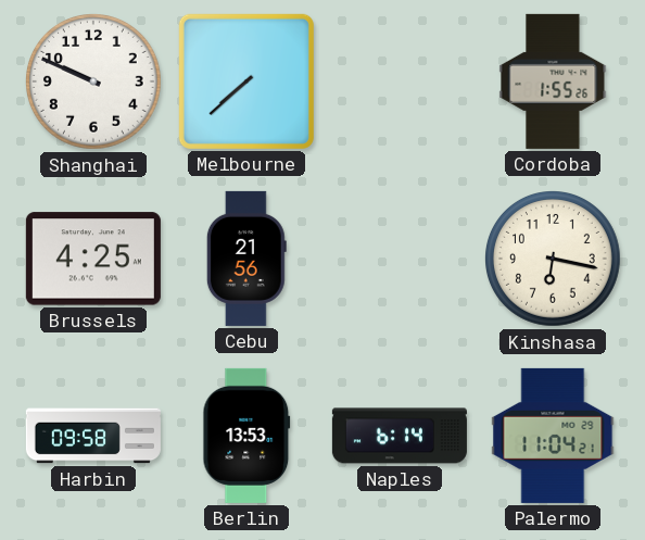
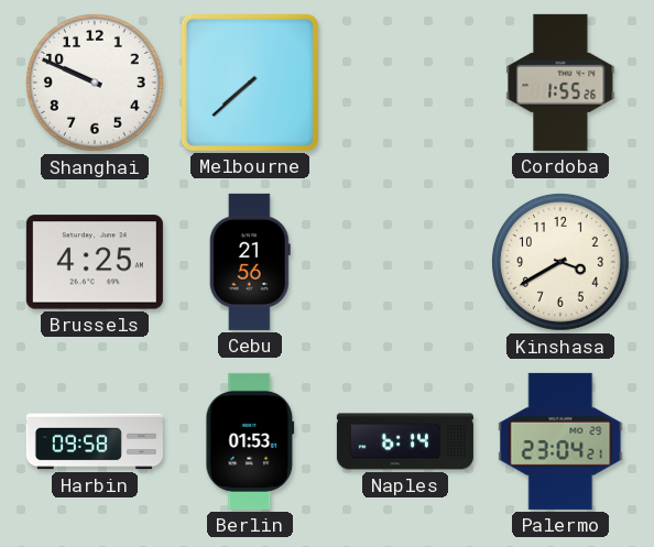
Kinshasa: 6:17 -> 3:40 (562, 263)
Berlin: 13:53 -> 01:53 (250, 441)
Palermo: 11:04 -> 23:04 (560, 441)
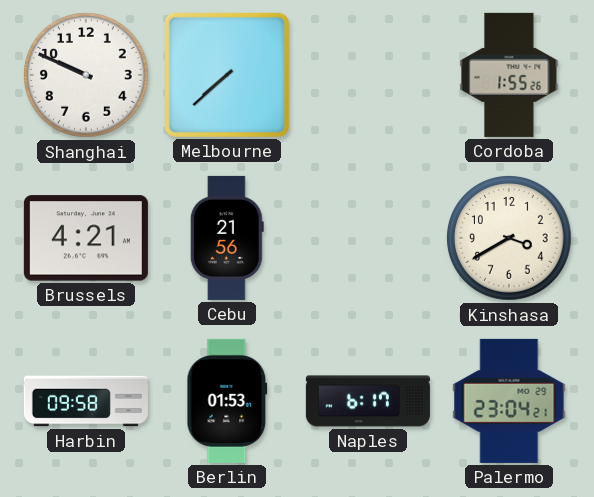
Brussels: 4:25 -> 4:21 (86, 238)
Naples: 6:14 -> 6:17 (368, 401)
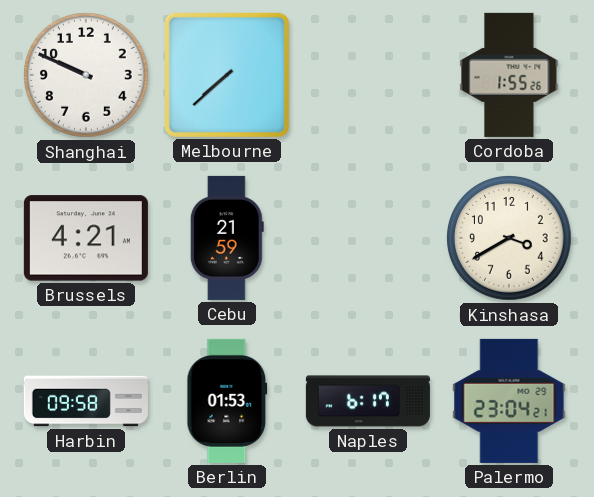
Cebu: 21:56 -> 21:59 (227, 238)
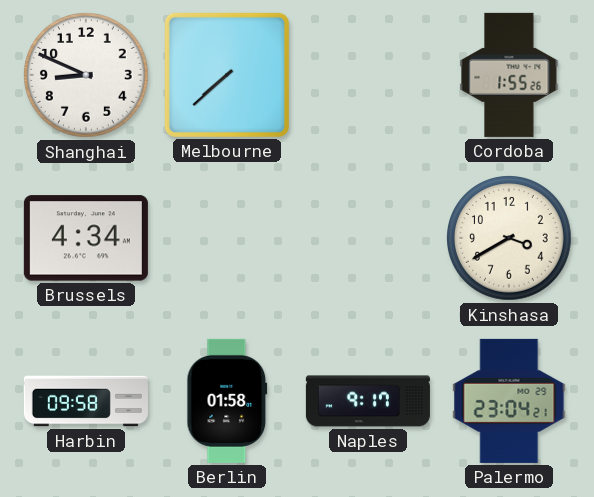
Shanghai: 9:49 -> 8:49 (87, 76)
Brussels: 4:21 -> 4:34 (86, 238)
Cebu: 21:59 -> none (227, 238)
Berlin: 01:53 -> 01:58 (227, 401)
Naples: 6:17 -> 9:17 (368, 401)
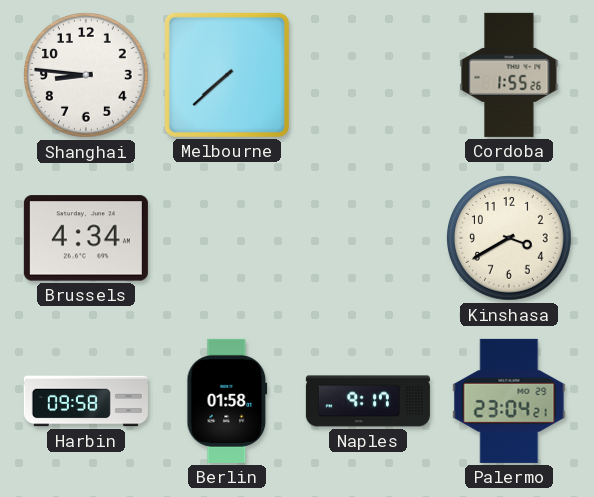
Shanghai: 8:49 -> 8:46 (87, 76)
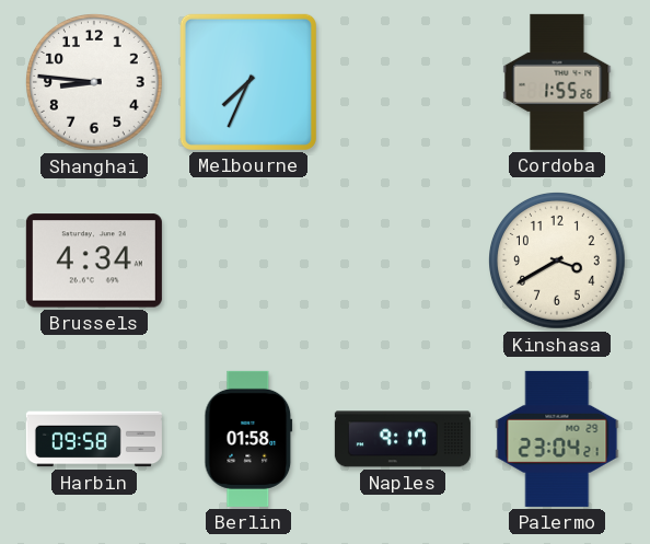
Melbourne: 7:38 -> 7:34 (248, 82)
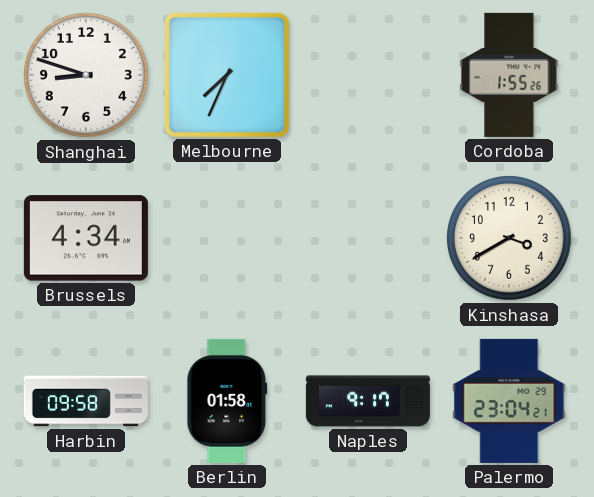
Shanghai: 8:46 -> 8:48 (87, 76)
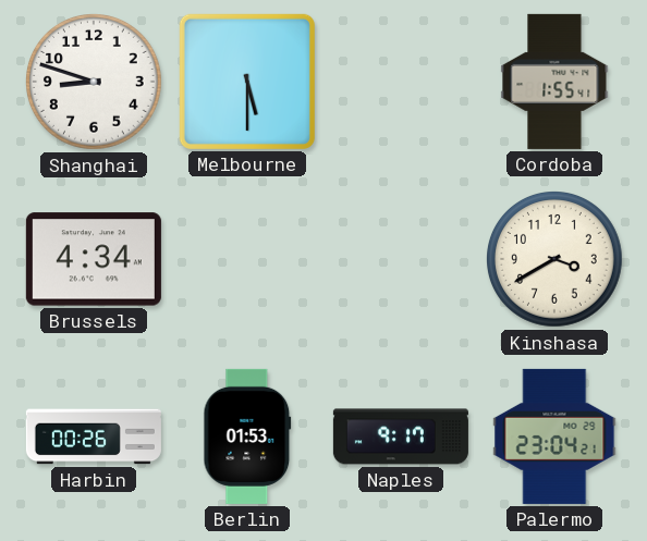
Melbourne: 7:34 -> 5:30 (247, 82)
Cordoba: 1:55:26 -> 1:55:41 (554, 82)
Harbin: 09:58 -> 00:26 (94, 437)
Berlin: 01:58 -> 01:53 (247, 437)
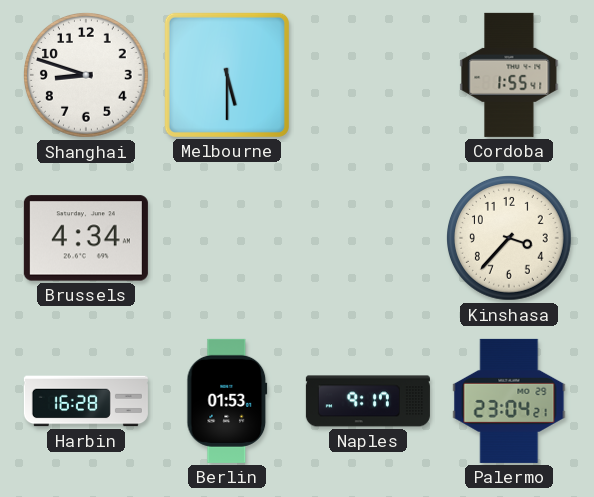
Kinshasa: 3:40 -> 3:37 (510, 239)
Harbin: 00:26 -> 16:28 (86, 401)
